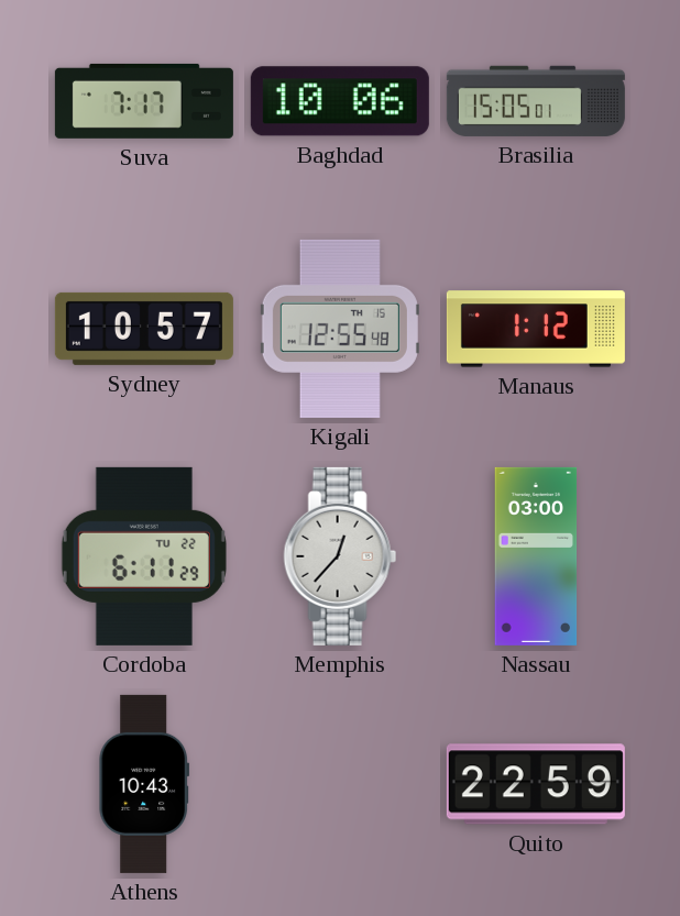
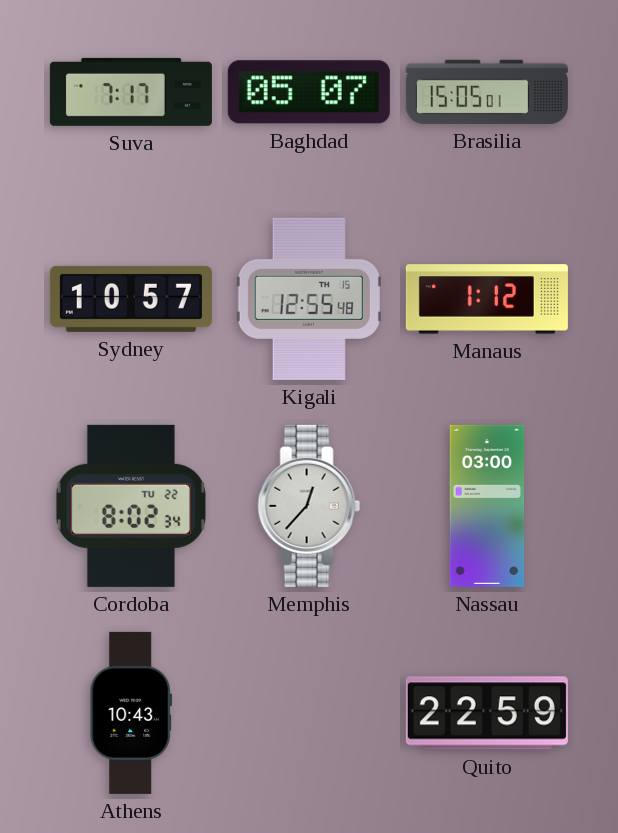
Baghdad: 10:06 -> 05:07 (309, 92)
Cordoba: 6:11 -> 8:02 (131, 506)
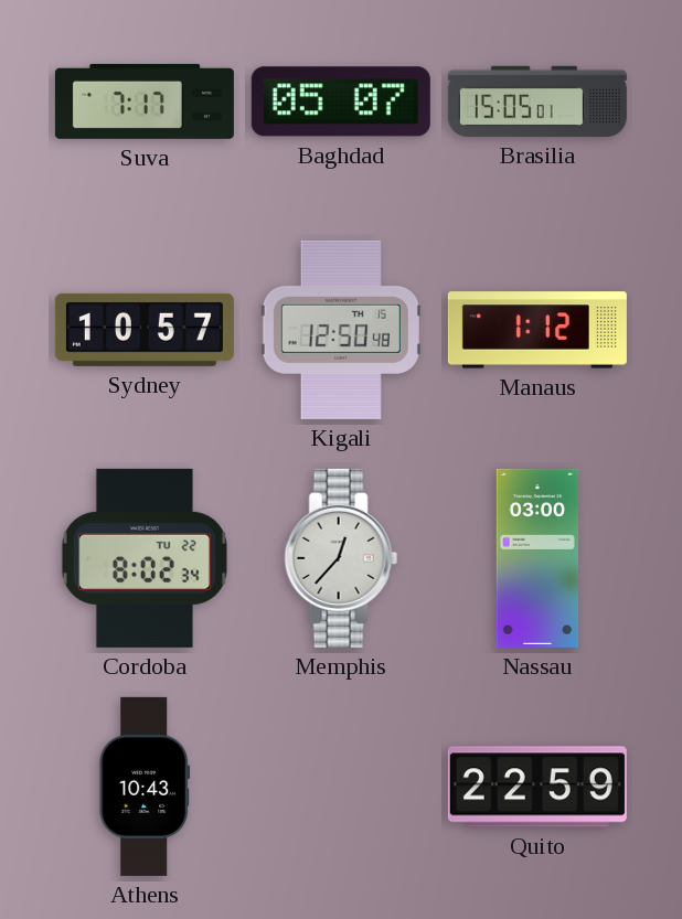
Kigali: 12:55 -> 12:50 (341, 330)
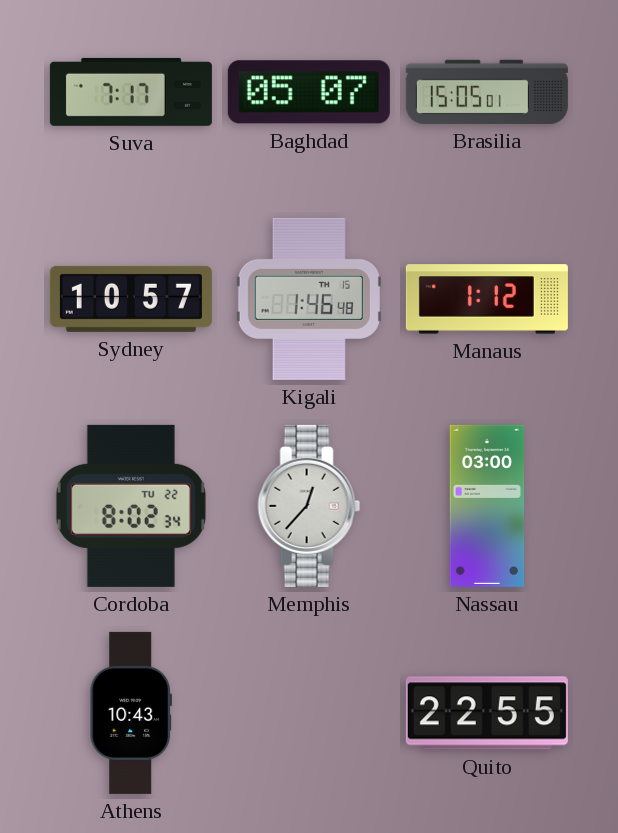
Kigali: 12:50 -> 1:46 (309, 299)
Quito: 22:59 -> 22:55 (487, 713)
